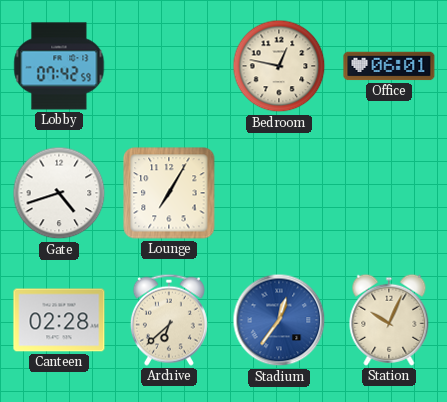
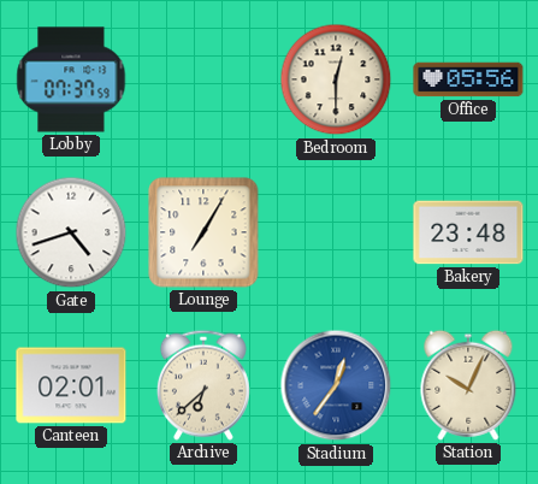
Lobby: 07:42 -> 07:37 (71, 79)
Bedroom: 12:47 -> 12:30 (336, 79)
Office: 06:01 -> 05:56 (468, 79)
Bakery: none -> 23:48 (468, 232)
Canteen: 02:28 -> 02:01 (71, 385)
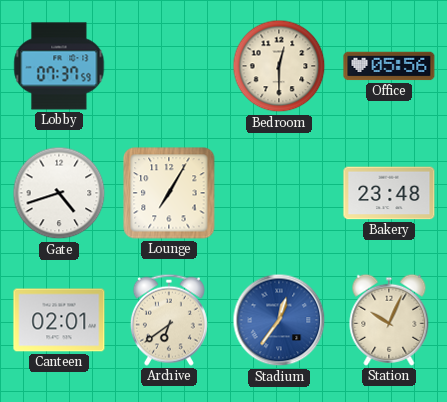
Archive: 6:38 -> 6:39 (169, 320)
